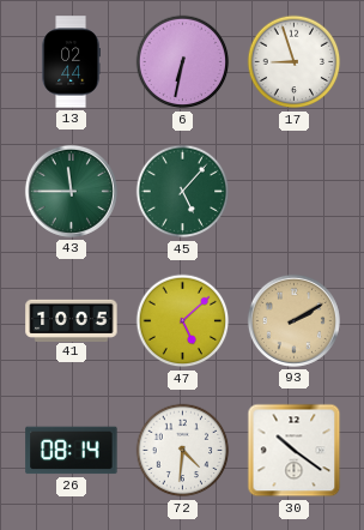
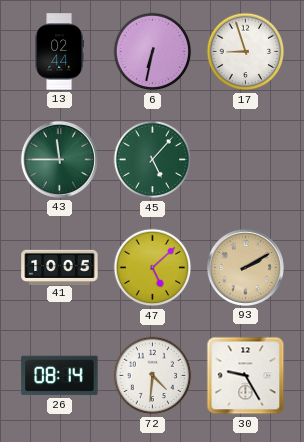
30: 10:21 -> 9:25 (246, 376)
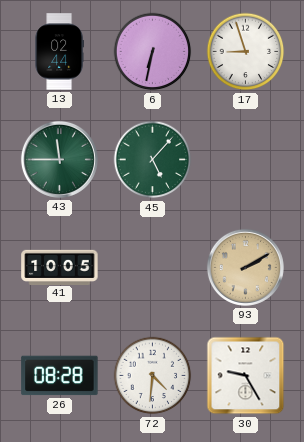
47: 5:08 -> none (153, 268)
26: 08:14 -> 08:28 (60, 376)
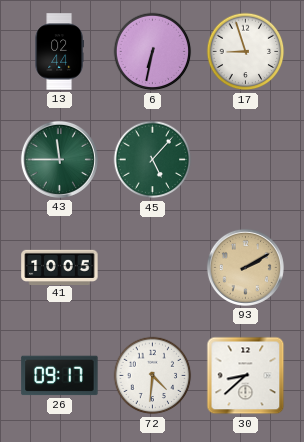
26: 08:28 -> 09:17 (60, 376)
30: 9:25 -> 8:38 (246, 376)
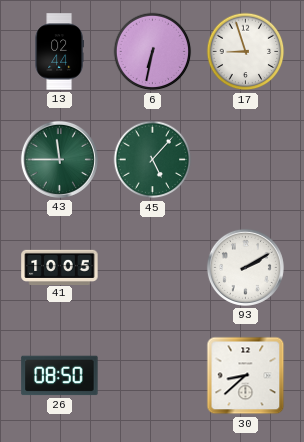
93 dial: champagne -> white (245, 267)
26: 09:17 -> 08:50 (60, 376)
72: 4:31 -> none (153, 376)
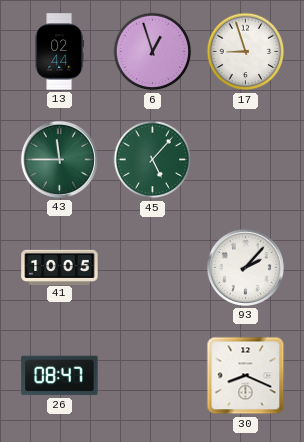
6: 6:32 -> 12:57 (153, 52)
93: 2:10 -> 2:07 (245, 267)
26: 08:50 -> 08:47 (60, 376)
30: 8:38 -> 8:19 (246, 376)
